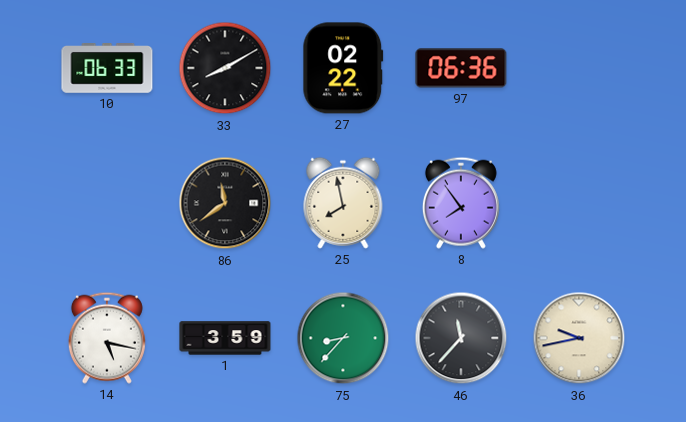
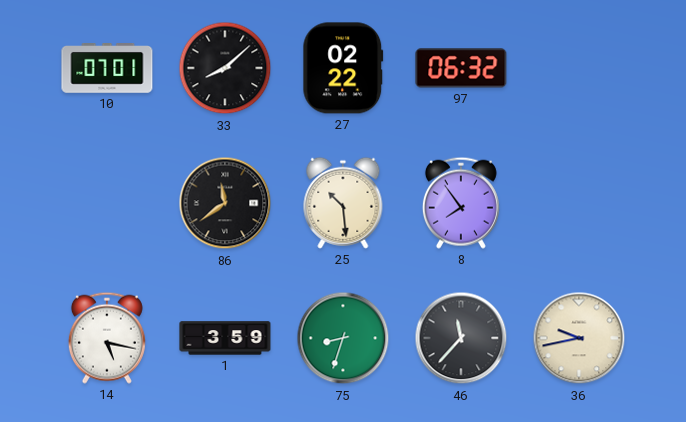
10: 06:33 -> 07:01 (107, 69)
33: 8:10 -> 8:08 (225, 68)
97: 06:36 -> 06:32 (461, 68)
25: 7:58 -> 10:29 (343, 203)
75: 8:37 -> 8:33 (343, 338)
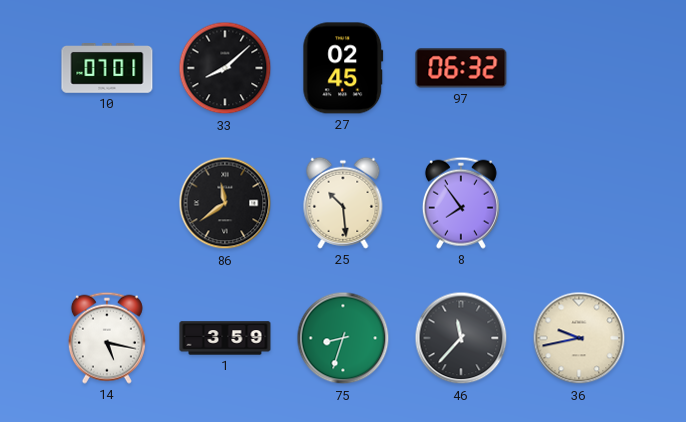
27: 02:22 -> 02:45 (343, 68)
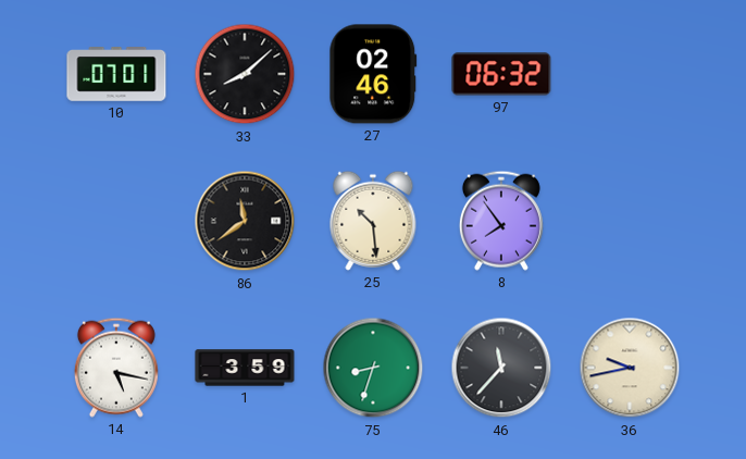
27: 02:45 -> 02:46 (373, 74)
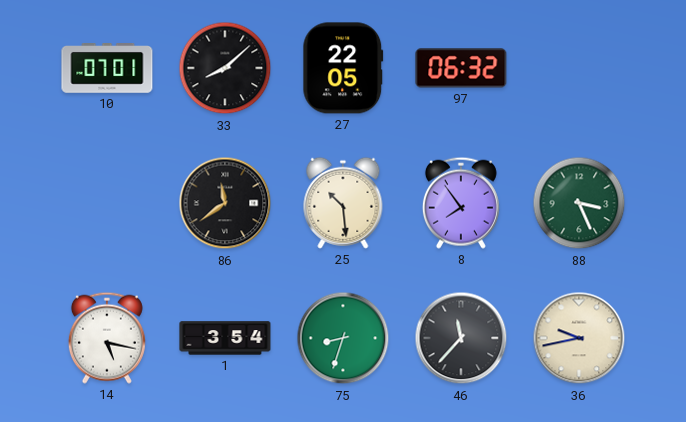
27: 02:46 -> 22:05 (343, 68)
88: none -> 3:26 (579, 203)
1: 3:59 -> 3:54 (225, 338)
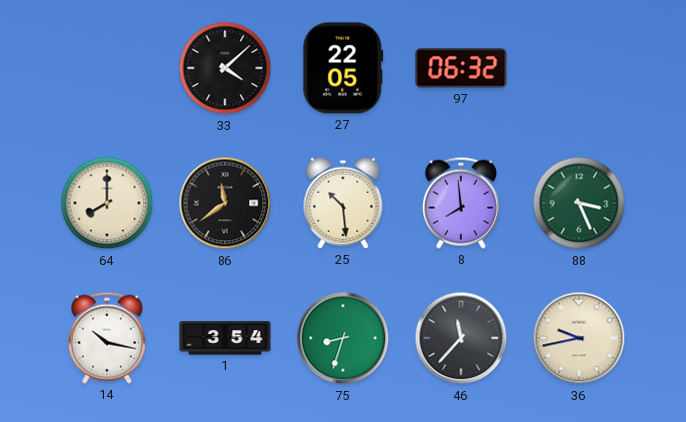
10: 07:01 -> none (107, 69)
33: 8:08 -> 4:08 (225, 68)
64: none -> 8:00 (107, 203)
8: 7:54 -> 7:59 (461, 203)
14: 5:17 -> 10:17 (107, 338)
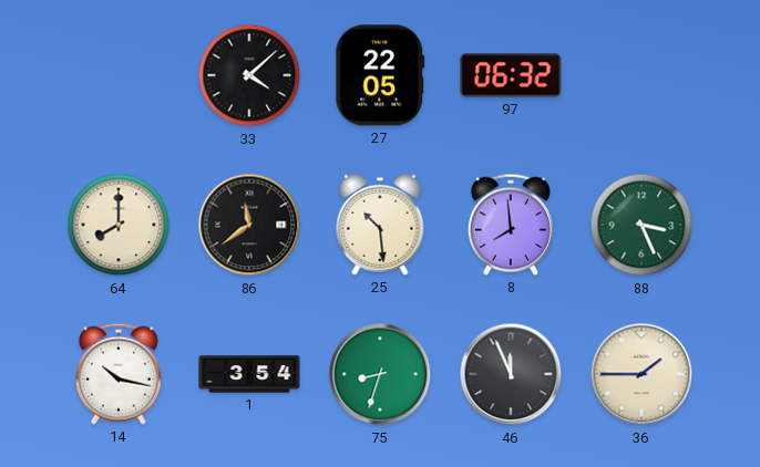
46: 11:37 -> 11:56 (511, 374)
36: 9:43 -> 1:45 (641, 374)
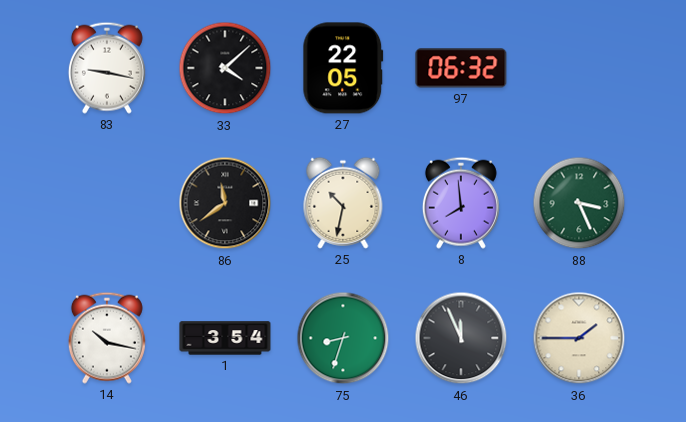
83: none -> 9:17 (107, 68)
64: 8:00 -> none (119, 225)
25: 10:29 -> 10:32 (343, 203)
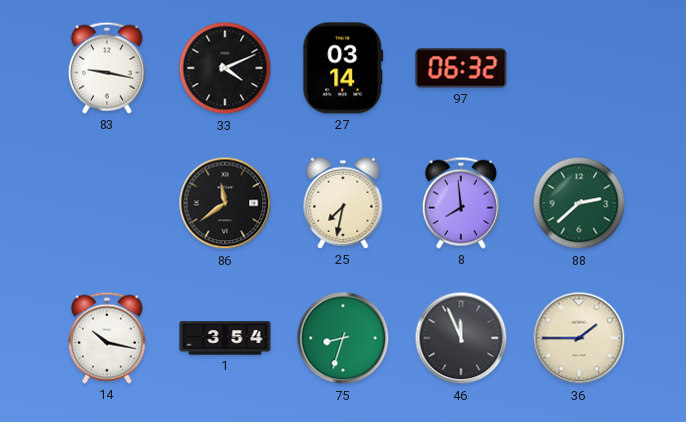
33: 4:08 -> 4:11 (225, 68)
27: 22:05 -> 03:14 (343, 68)
25: 10:32 -> 7:32 (343, 203)
88: 3:26 -> 2:38 (579, 203)
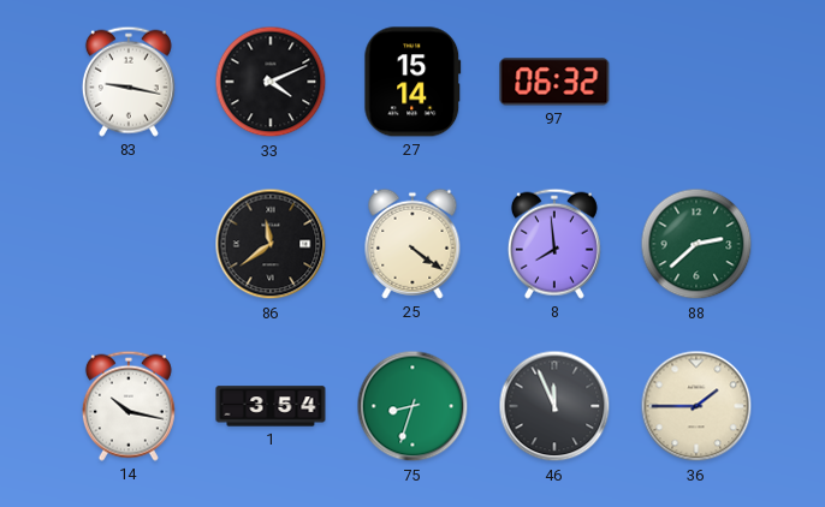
27: 03:14 -> 15:14 (412, 82)
25: 7:32 -> 4:21 (412, 244)
